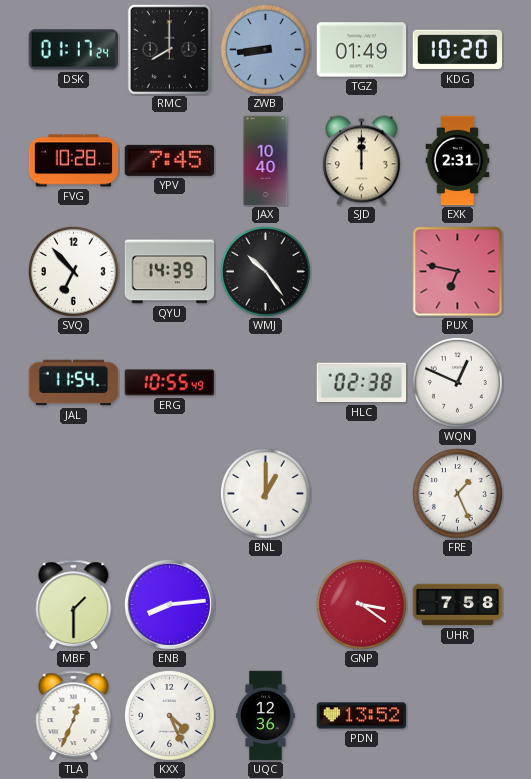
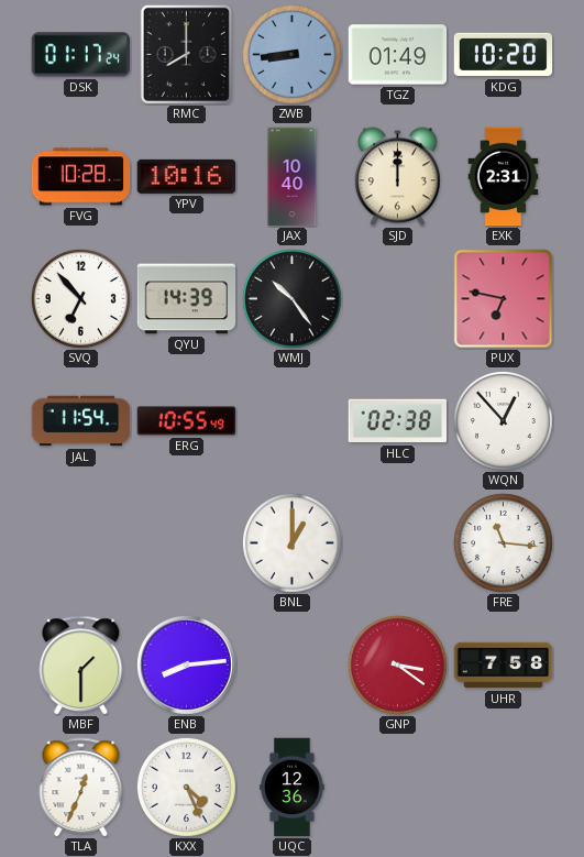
YPV: 7:45 -> 10:16 (187, 176)
WQN: 12:49 -> 12:53 (503, 420)
FRE: 1:26 -> 11:16 (503, 542)
PDN: 13:52 -> none (362, 716)
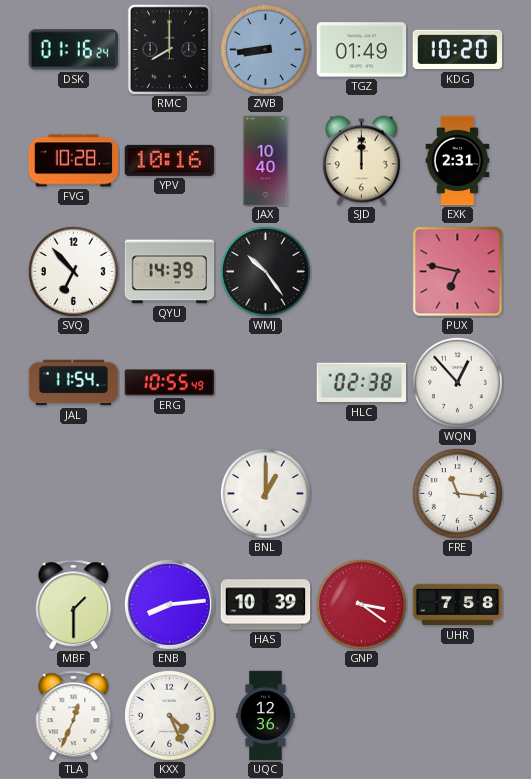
DSK: 01:17 -> 01:16 (73, 50)
HAS: none -> 10:39 (266, 605)
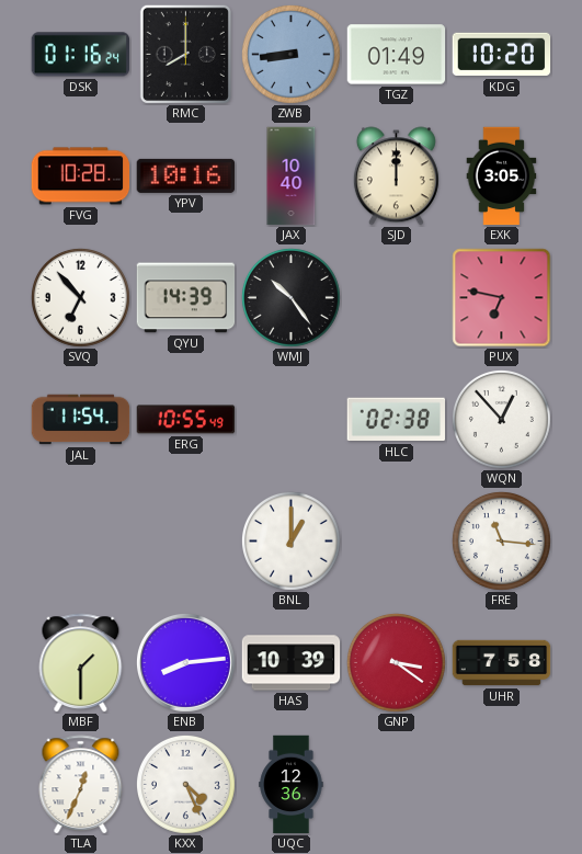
EXK: 2:31 -> 3:05 (502, 177)
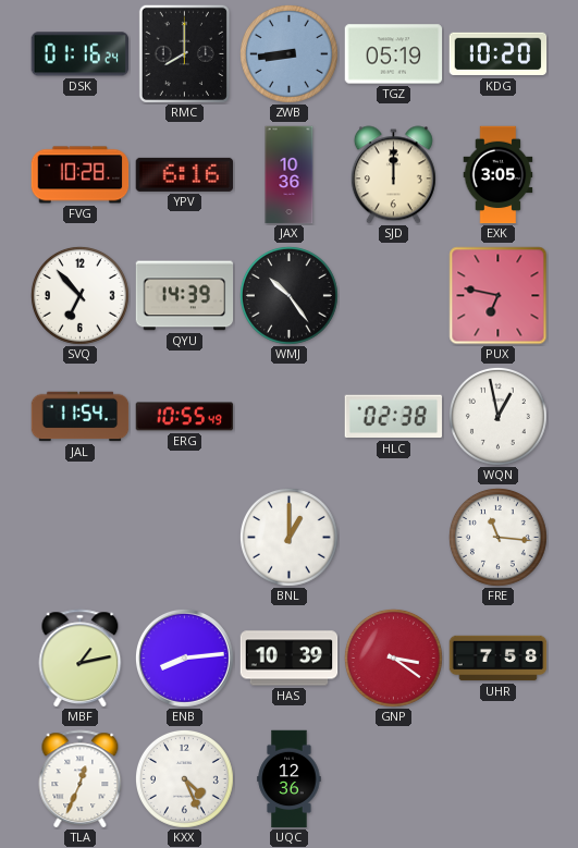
TGZ: 01:49 -> 05:19 (394, 54)
YPV: 10:16 -> 6:16 (185, 174)
JAX: 10:40 -> 10:36 (290, 175)
WQN: 12:53 -> 12:58 (497, 416)
MBF: 1:30 -> 1:13 (81, 659)
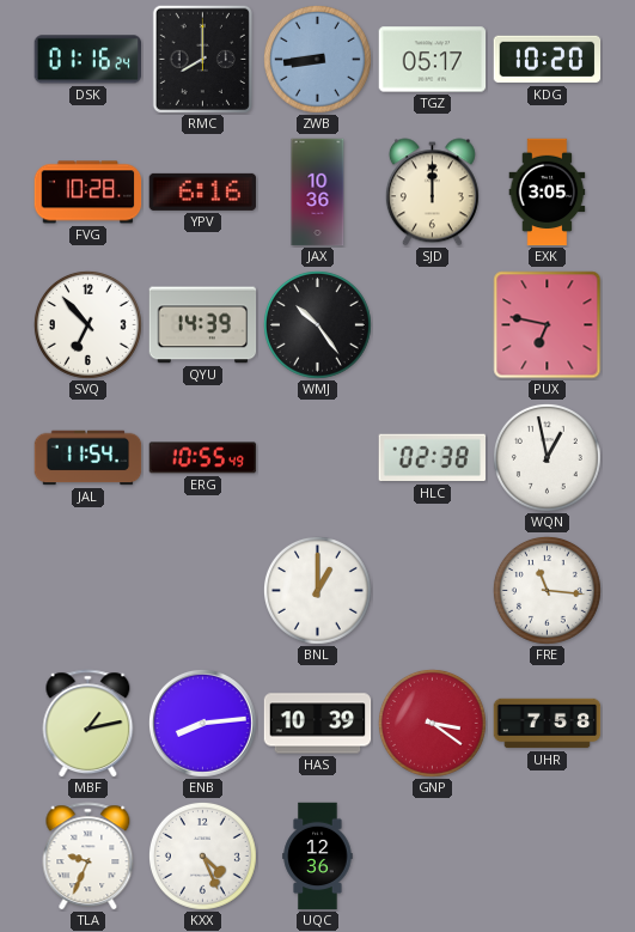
TGZ: 05:19 -> 05:17 (433, 60)
TLA: 12:34 -> 9:34 (88, 857)
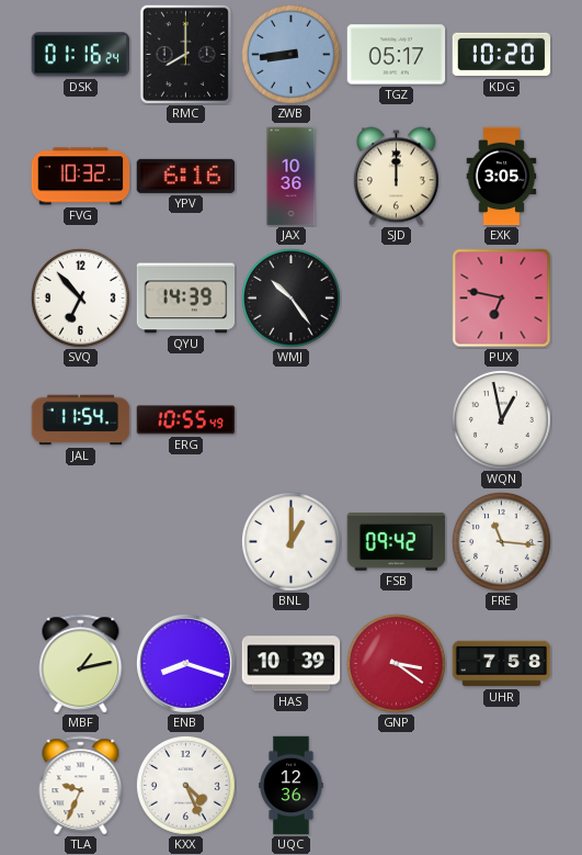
FVG: 10:28 -> 10:32 (81, 177)
HLC: 02:38 -> none (432, 458)
FSB: none -> 09:42 (397, 542)
ENB: 8:14 -> 8:18 (185, 663)
